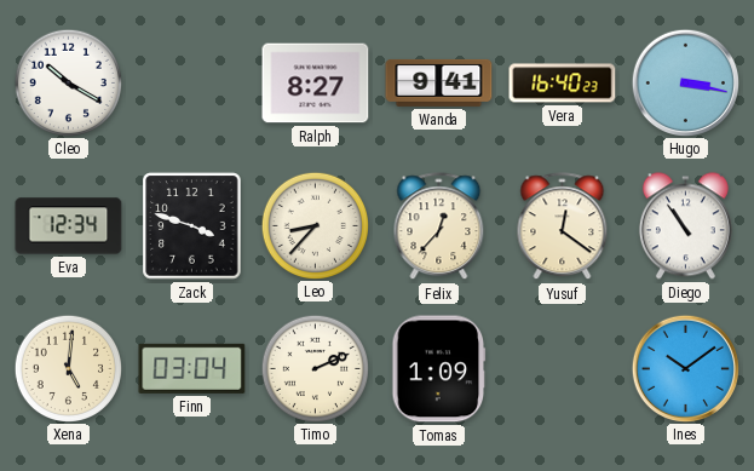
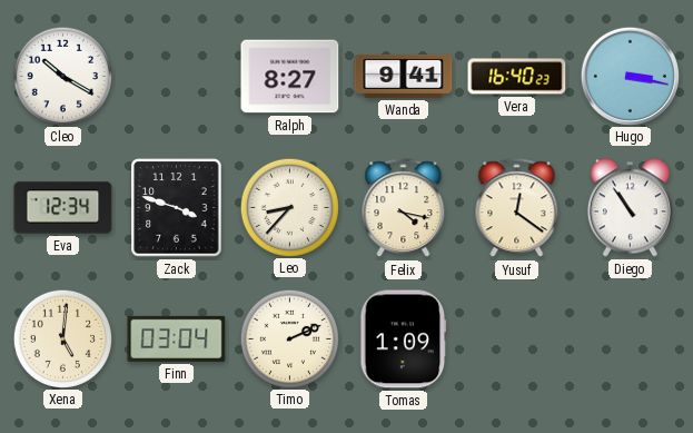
Felix: 12:37 -> 4:17 (404, 208)
Ines: 10:09 -> none (685, 368)
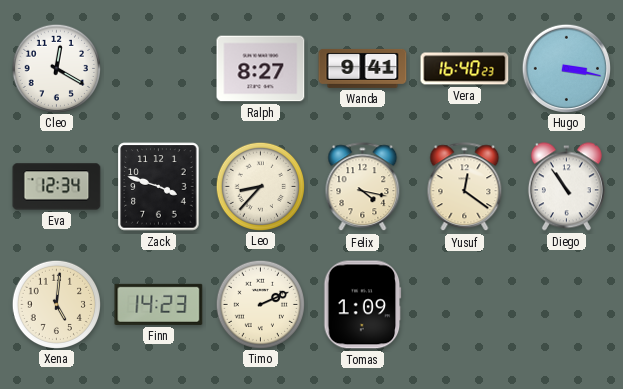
Cleo: 10:20 -> 12:20 (56, 68)
Finn: 03:04 -> 14:23 (159, 304)
